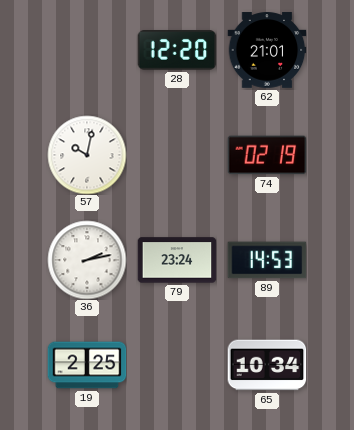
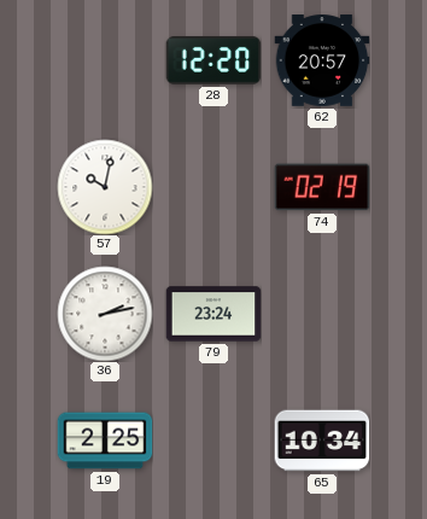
62: 21:01 -> 20:57 (322, 60)
89: 14:53 -> none (267, 260)
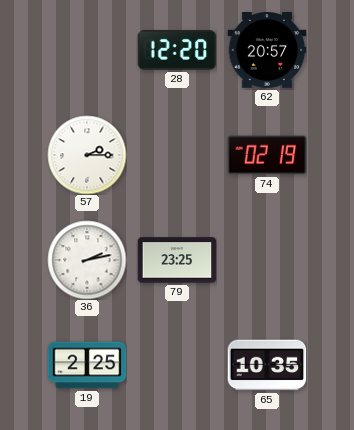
57: 10:02 -> 2:15 (87, 155)
79: 23:24 -> 23:25 (177, 260)
65: 10:34 -> 10:35 (267, 365)
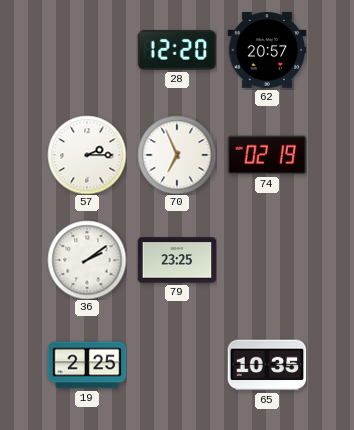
70: none -> 6:56 (177, 155)
36: 2:13 -> 2:09 (87, 260)
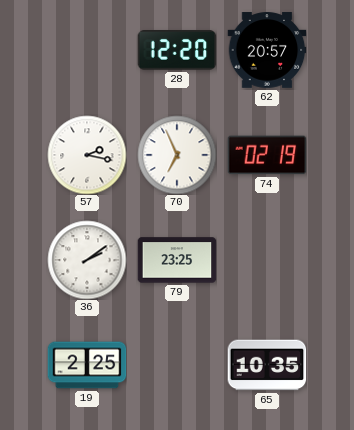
57: 2:15 -> 2:17 (87, 155)
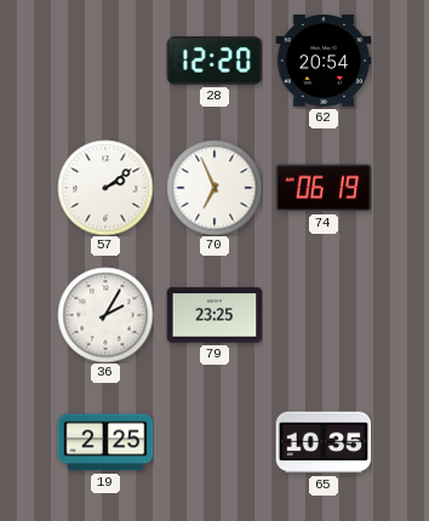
62: 20:57 -> 20:54 (324, 61)
57: 2:17 -> 2:09 (105, 188)
74: 02:19 -> 06:19 (324, 188)
36: 2:09 -> 2:05 (105, 315)
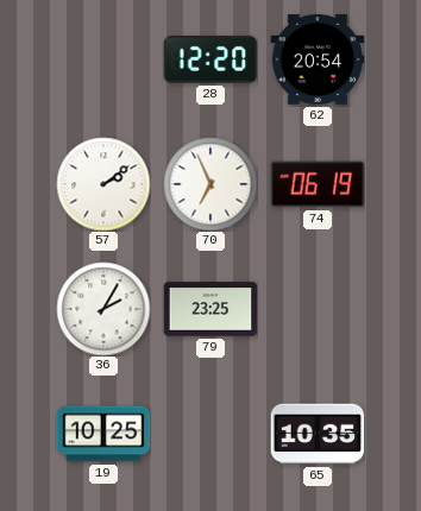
19: 2:25 -> 10:25 (103, 434)
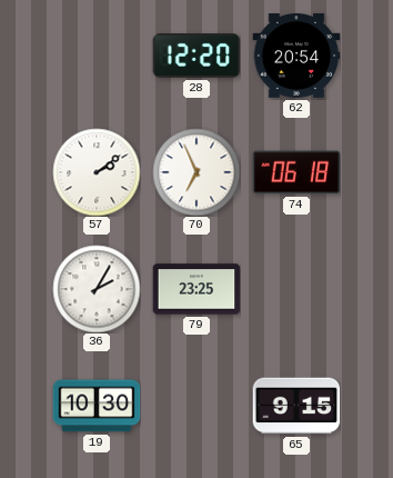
74: 06:19 -> 06:18 (296, 172)
19: 10:25 -> 10:30 (97, 406)
65: 10:35 -> 9:15 (296, 406)
